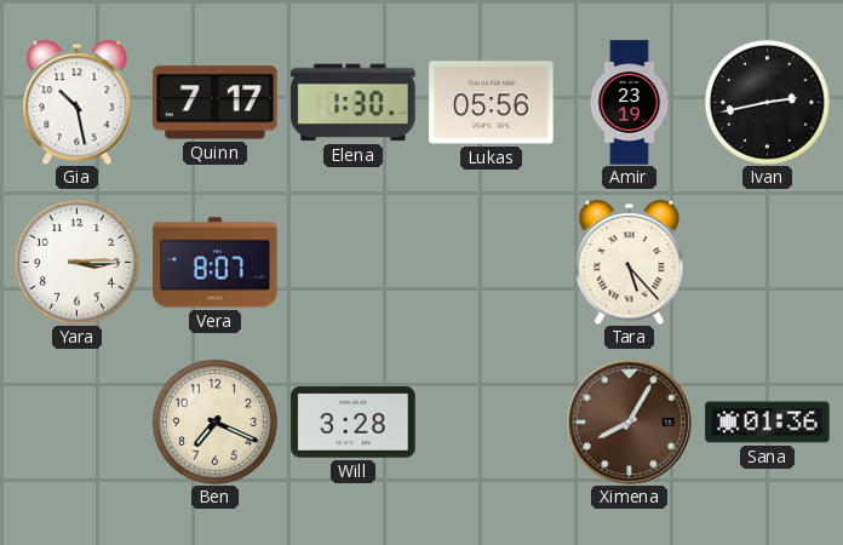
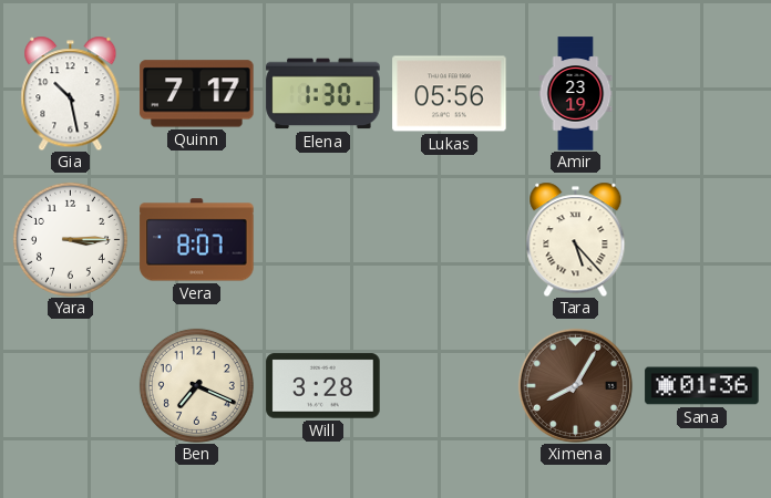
Ivan: 2:43 -> none (767, 102)
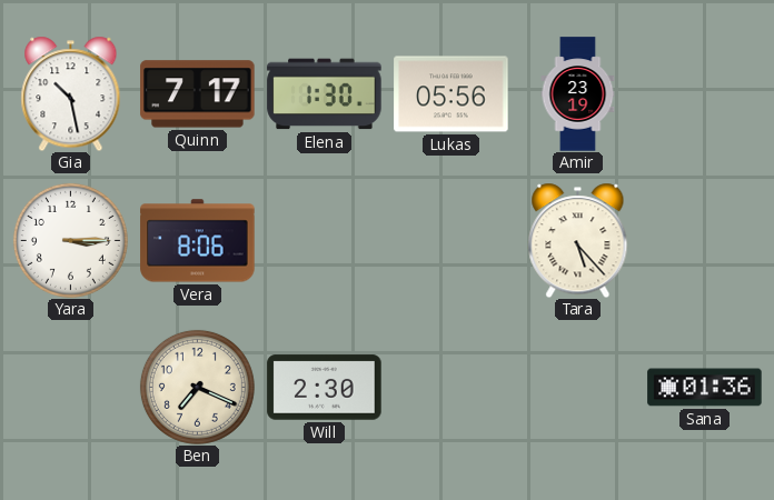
Vera: 8:07 -> 8:06 (198, 241)
Will: 3:28 -> 2:30 (325, 388)
Ximena: 8:05 -> none (575, 385)
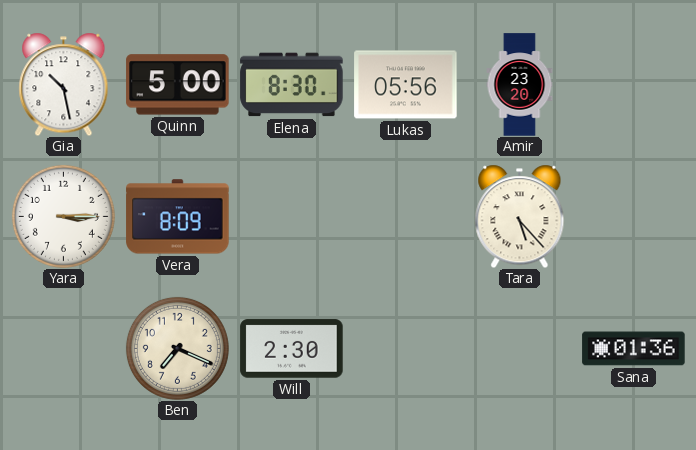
Quinn: 7:17 -> 5:00 (178, 85)
Elena: 1:30 -> 8:30 (292, 85)
Amir: 23:19 -> 23:20 (520, 85)
Vera: 8:06 -> 8:09 (178, 217)
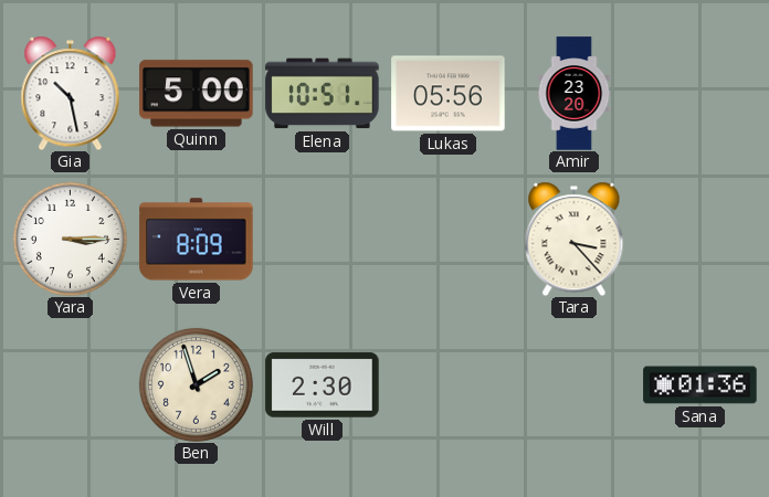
Elena: 8:30 -> 10:51 (323, 94)
Tara: 5:23 -> 3:23 (575, 239)
Ben: 7:19 -> 1:57 (196, 384)
